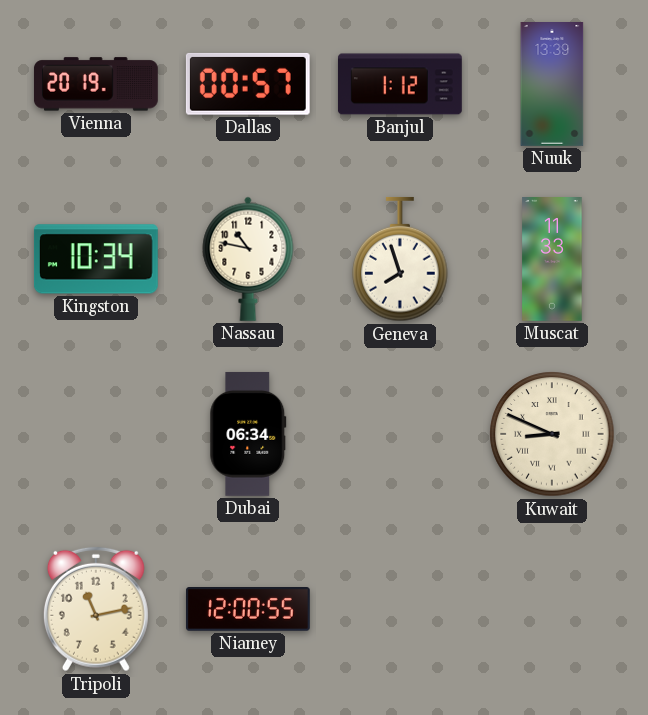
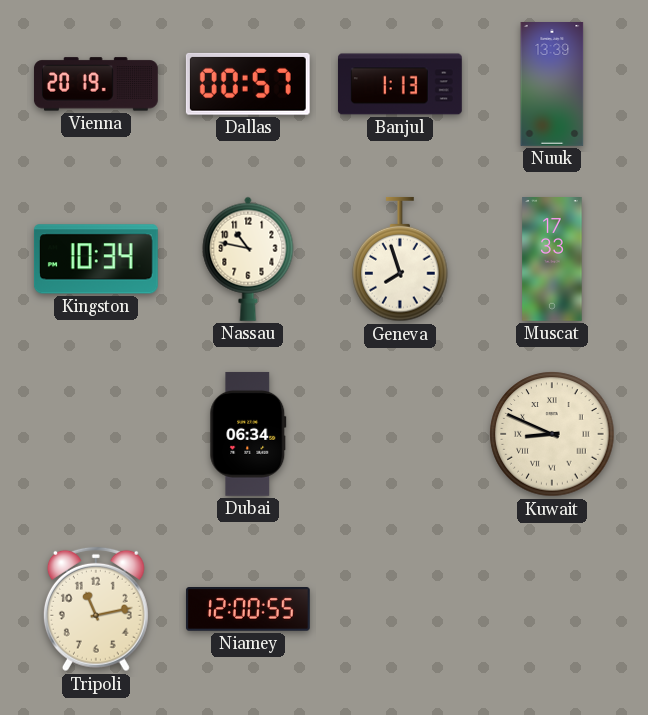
Banjul: 1:12 -> 1:13 (400, 84)
Muscat: 11:33 -> 17:33 (552, 260)
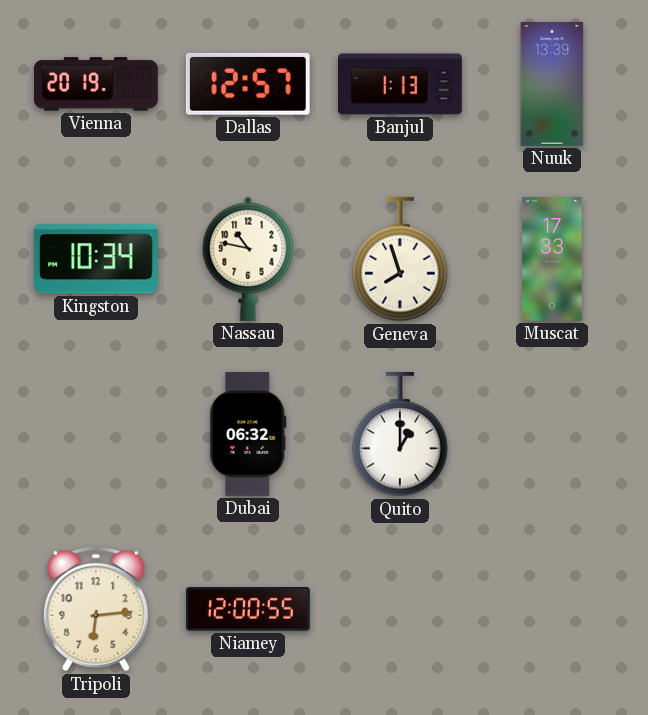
Dallas: 00:57 -> 12:57 (248, 84)
Dubai: 06:34 -> 06:32 (248, 434)
Quito: none -> 1:00 (400, 434)
Kuwait: 8:49 -> none (552, 434)
Tripoli: 11:13 -> 6:14 (96, 609)
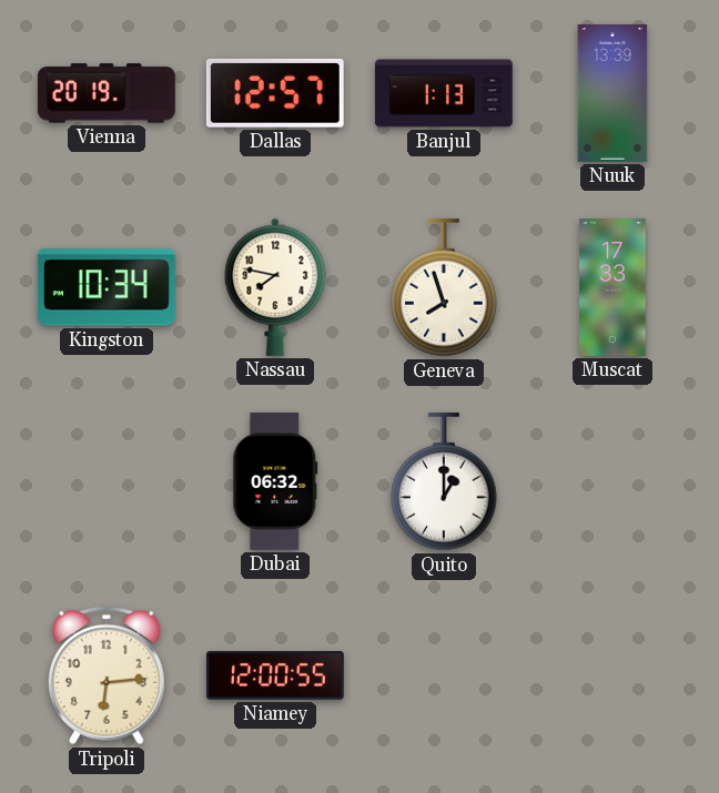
Nassau: 10:47 -> 7:47 (275, 287)
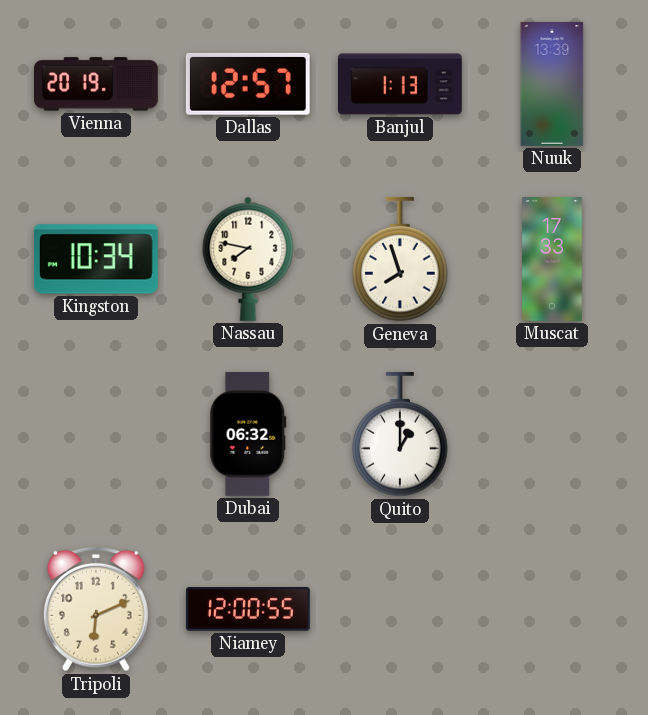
Tripoli: 6:14 -> 6:11 (96, 609)
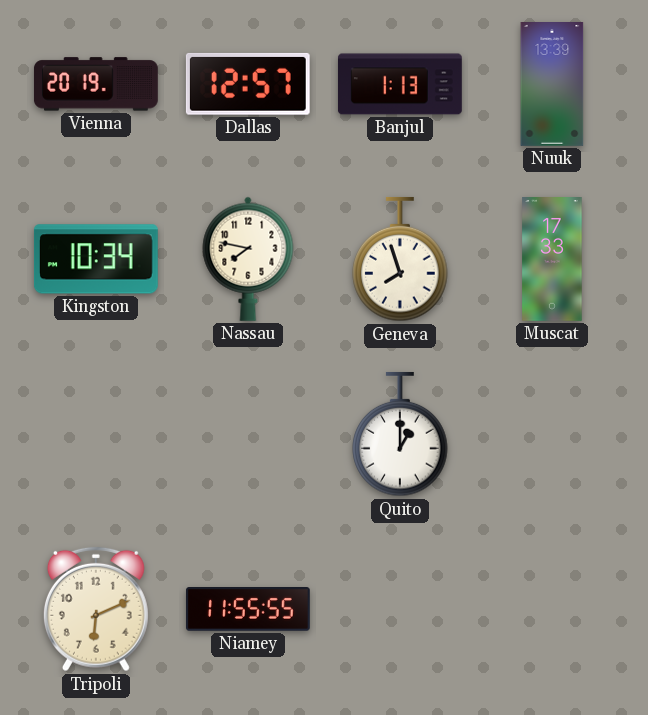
Dubai: 06:32 -> none (248, 434)
Niamey: 12:00 -> 11:55 (248, 610)
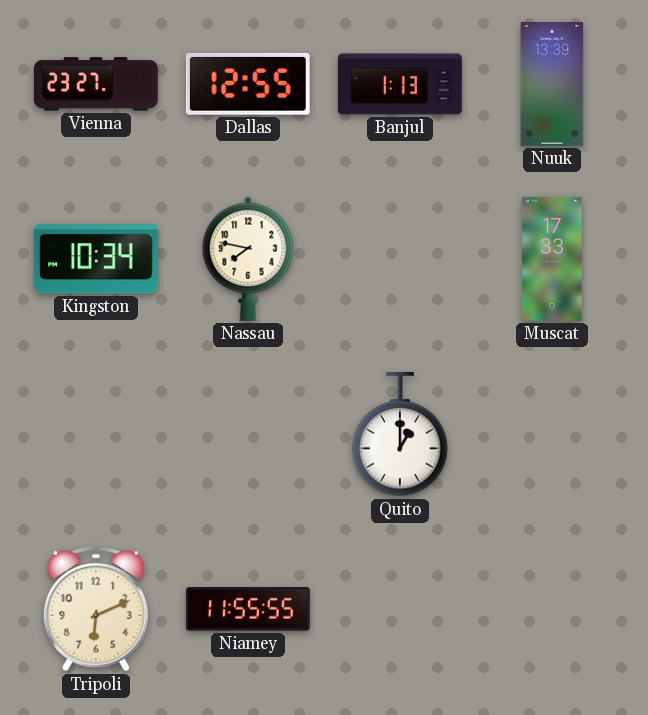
Vienna: 20:19 -> 23:27 (96, 84)
Dallas: 12:57 -> 12:55 (248, 84)
Geneva: 7:57 -> none (400, 259)
